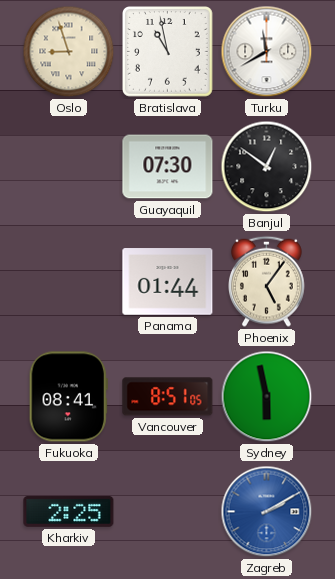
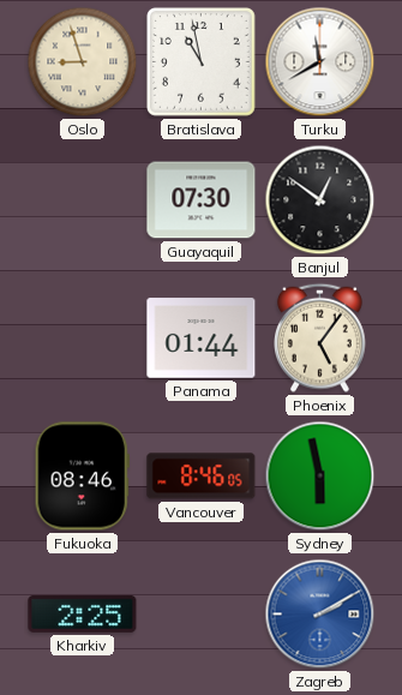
Fukuoka: 08:41 -> 08:46 (82, 477)
Vancouver: 8:51 -> 8:46 (202, 477)
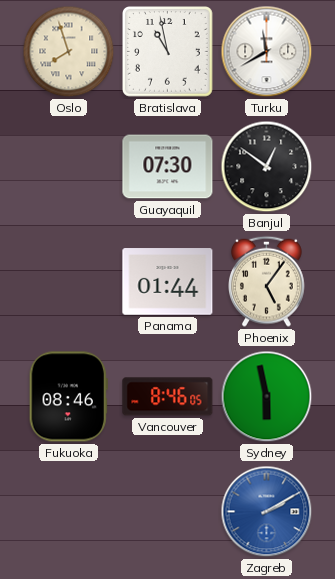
Oslo: 8:57 -> 7:57 (69, 52)
Kharkiv: 2:25 -> none (83, 613)
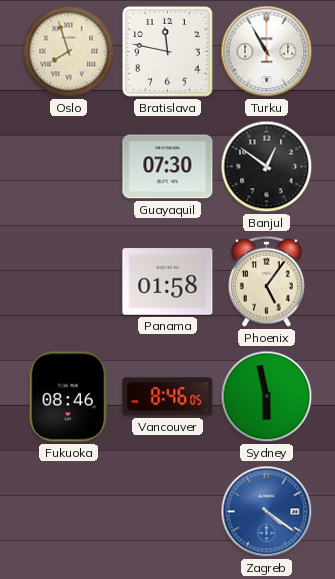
Bratislava: 10:58 -> 11:47 (168, 52)
Turku: 11:40 -> 10:55 (267, 52)
Panama: 01:44 -> 01:58 (168, 282)
Zagreb: 2:10 -> 4:21 (267, 512)
